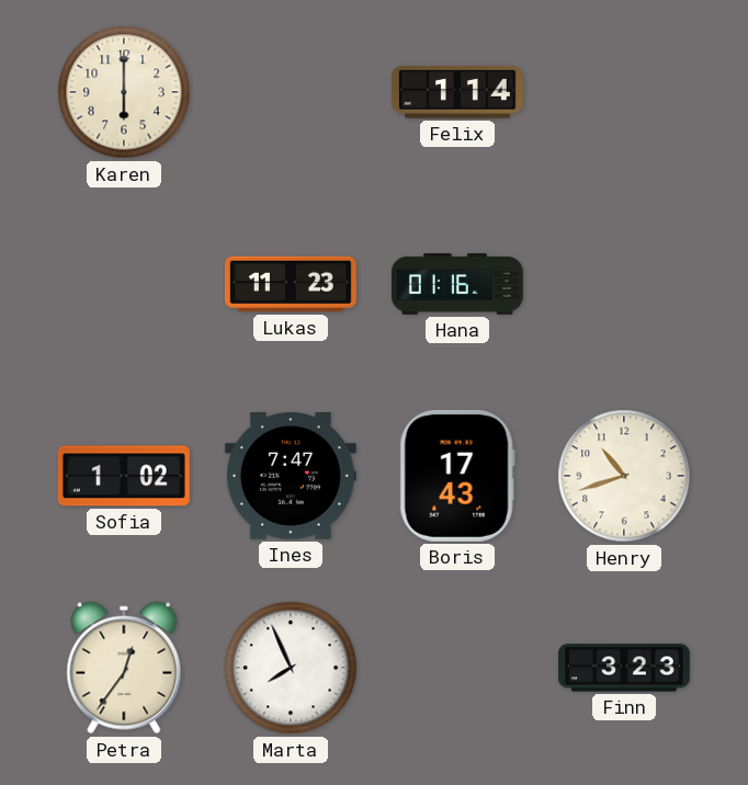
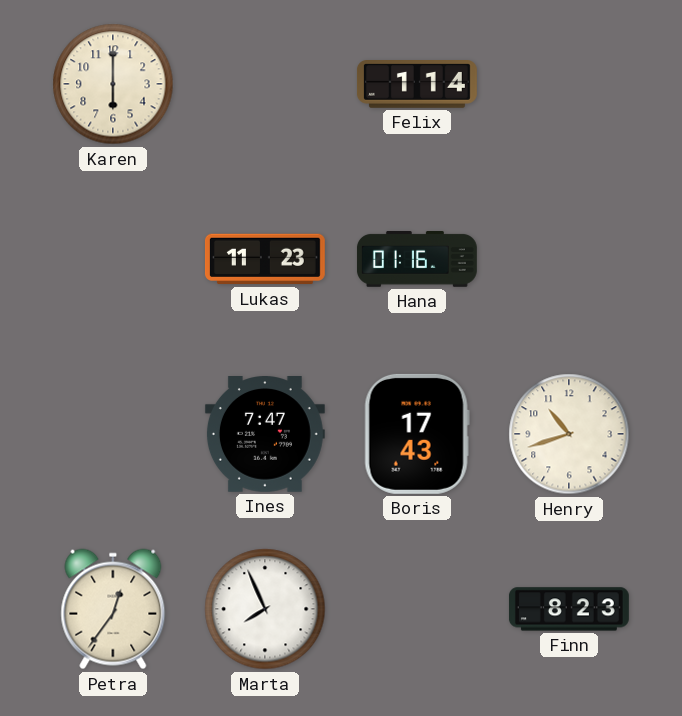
Sofia: 1:02 -> none (124, 476)
Finn: 3:23 -> 8:23 (569, 609)
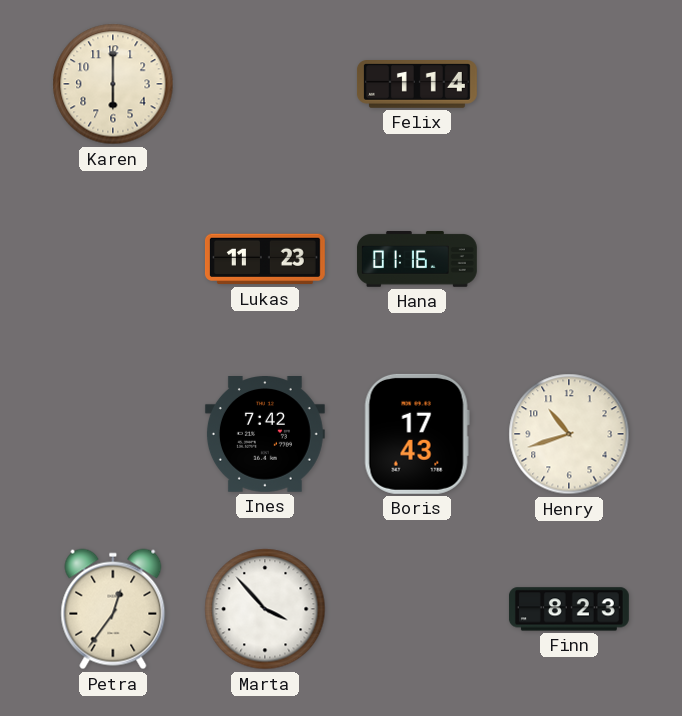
Ines: 7:47 -> 7:42 (265, 435)
Marta: 7:56 -> 3:53 (265, 609)
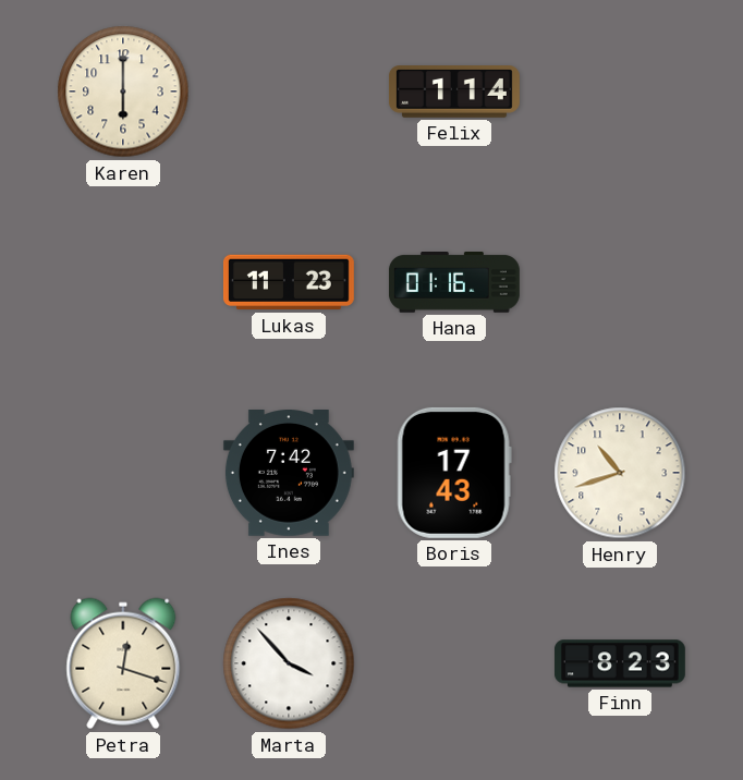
Petra: 12:36 -> 12:18 (123, 663)
